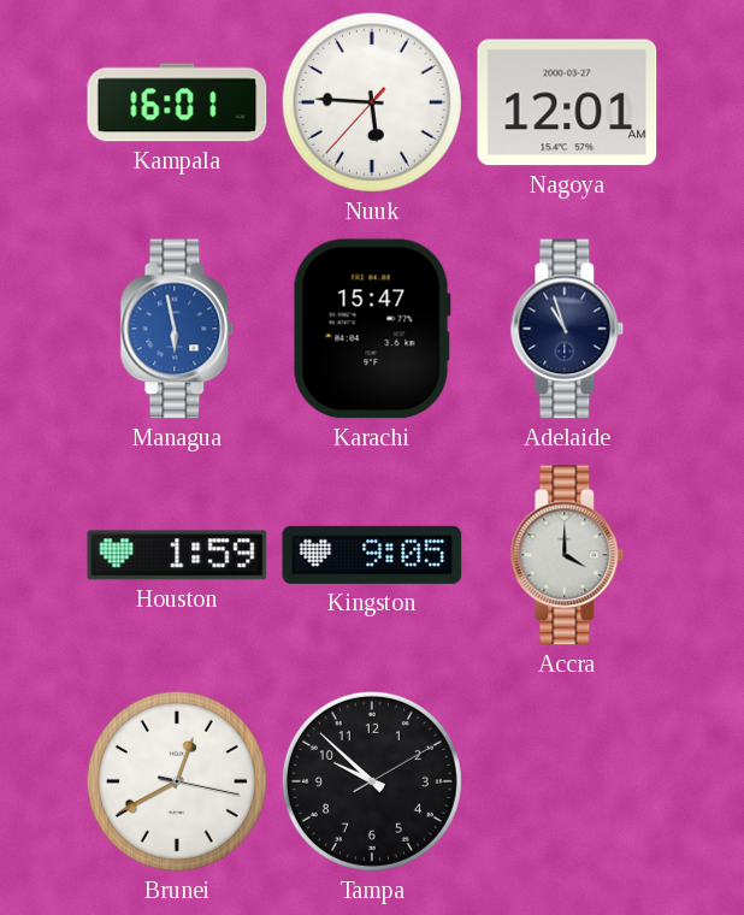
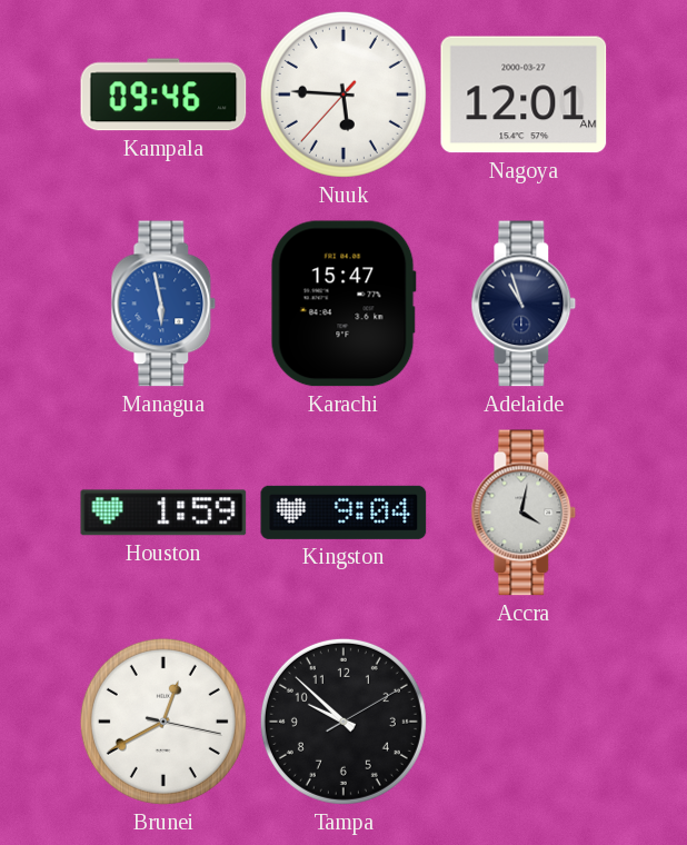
Kampala: 16:01 -> 09:46 (163, 95)
Kingston: 9:05 -> 9:04 (343, 513)
Accra: 4:00 -> 4:02 (524, 513)
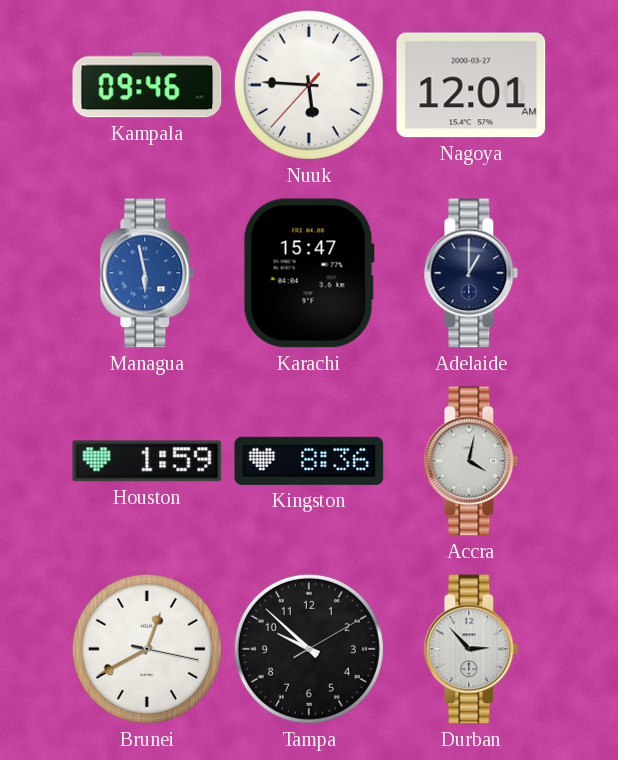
Adelaide: 10:57 -> 1:00 (471, 273)
Kingston: 9:04 -> 8:36 (309, 461)
Durban: none -> 2:53 (471, 649)
